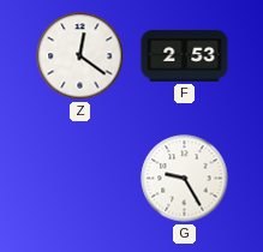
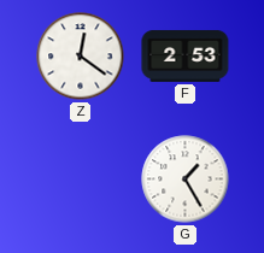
G: 9:25 -> 1:25 (186, 180)
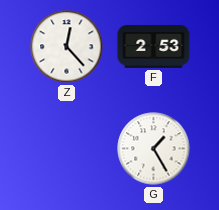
Z: 12:21 -> 12:23 (67, 47)
